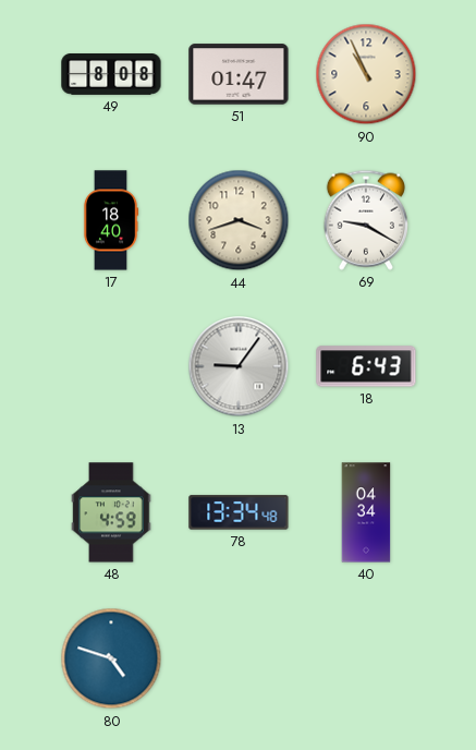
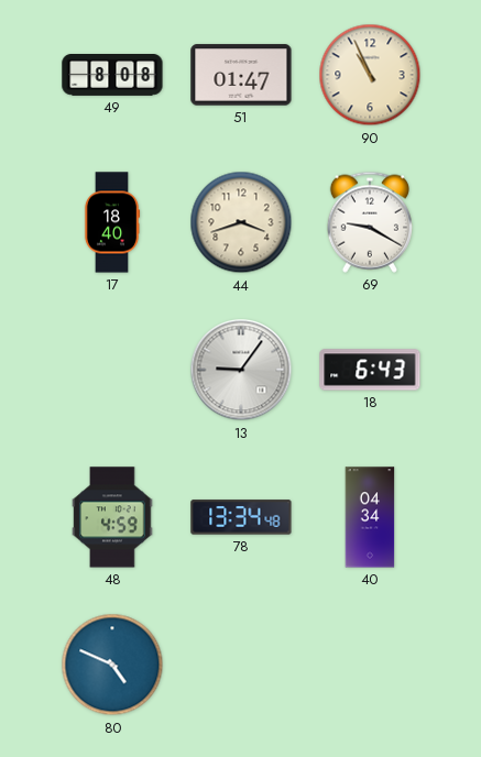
80: 4:48 -> 4:49 (112, 665)
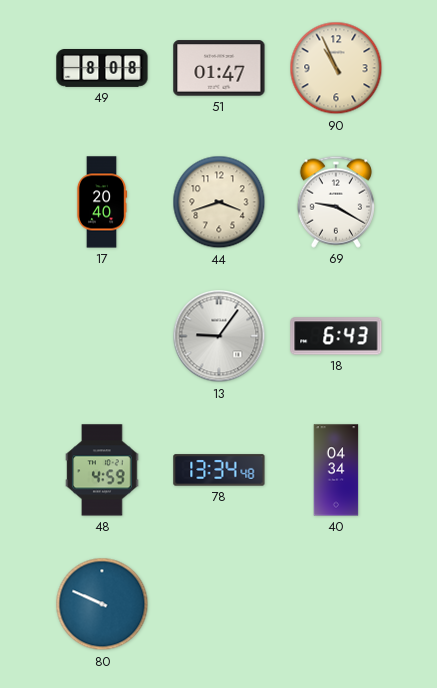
17: 18:40 -> 20:40 (102, 202)
80: 4:49 -> 9:49 (102, 604)
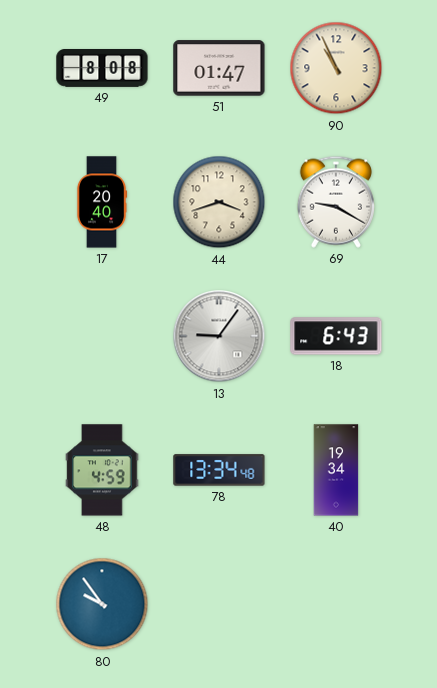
40: 04:34 -> 19:34 (336, 470)
80: 9:49 -> 9:54 (102, 604)
